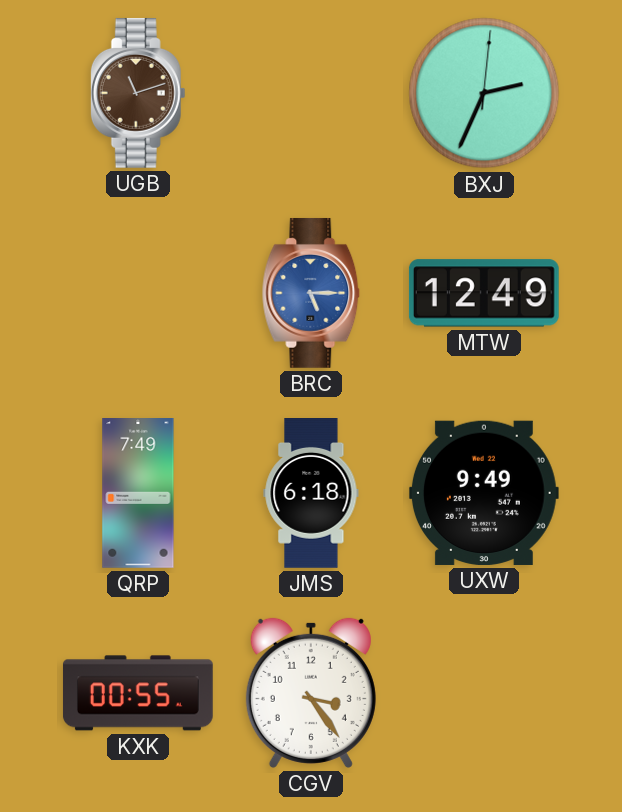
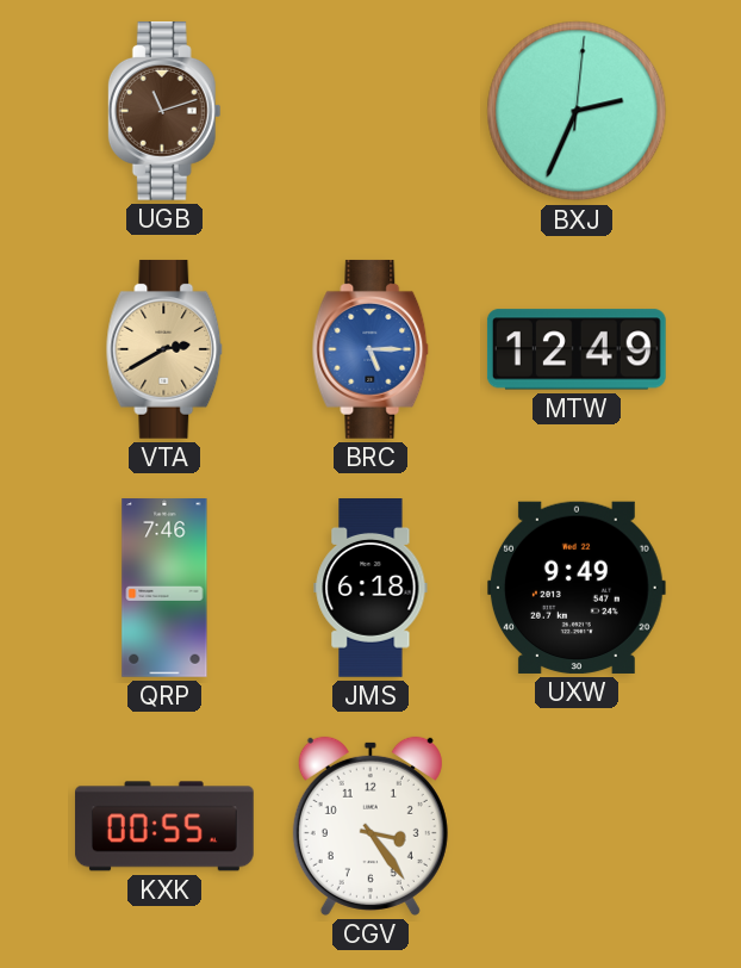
VTA: none -> 2:40 (164, 349)
QRP: 7:49 -> 7:46 (164, 589)
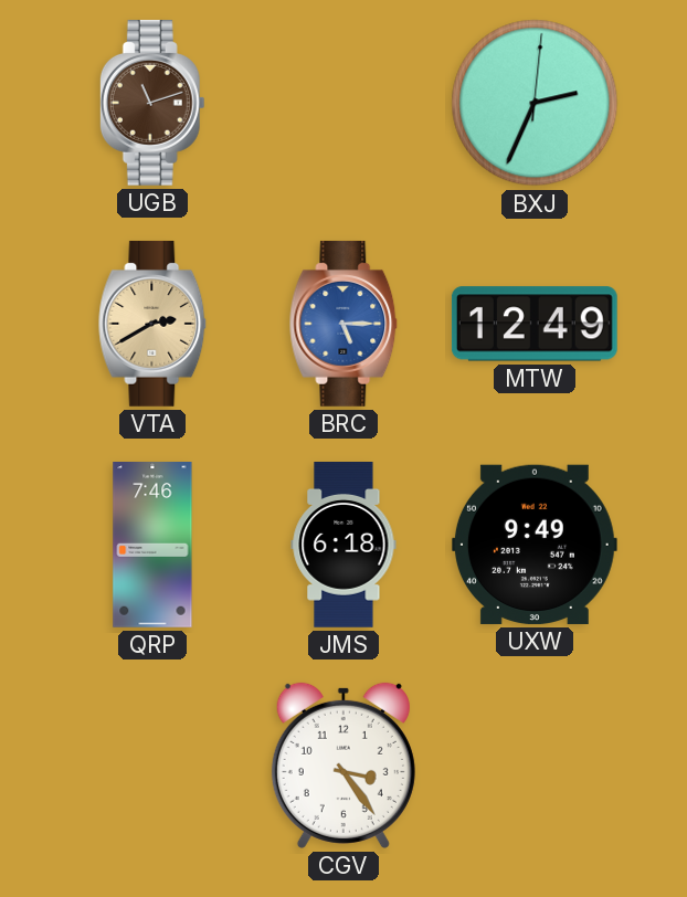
KXK: 00:55 -> none (164, 826)
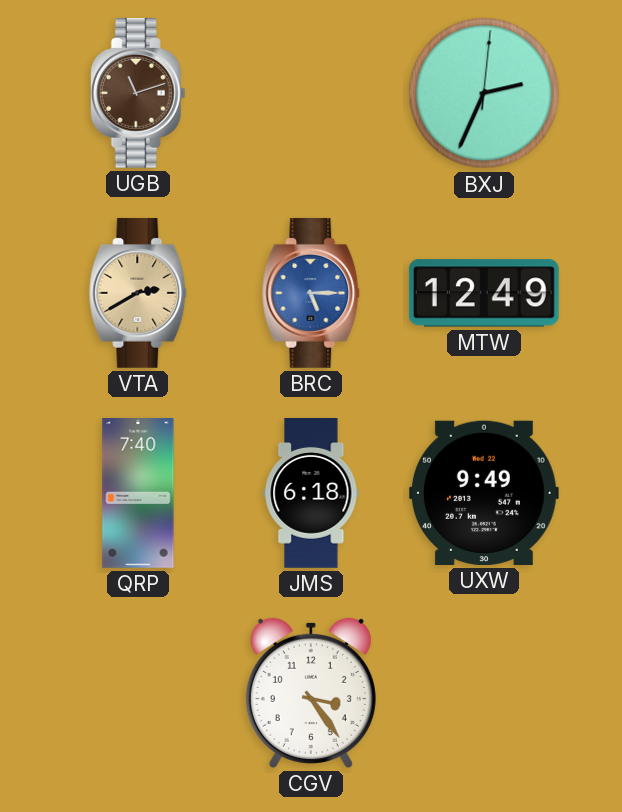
QRP: 7:46 -> 7:40 (138, 494)
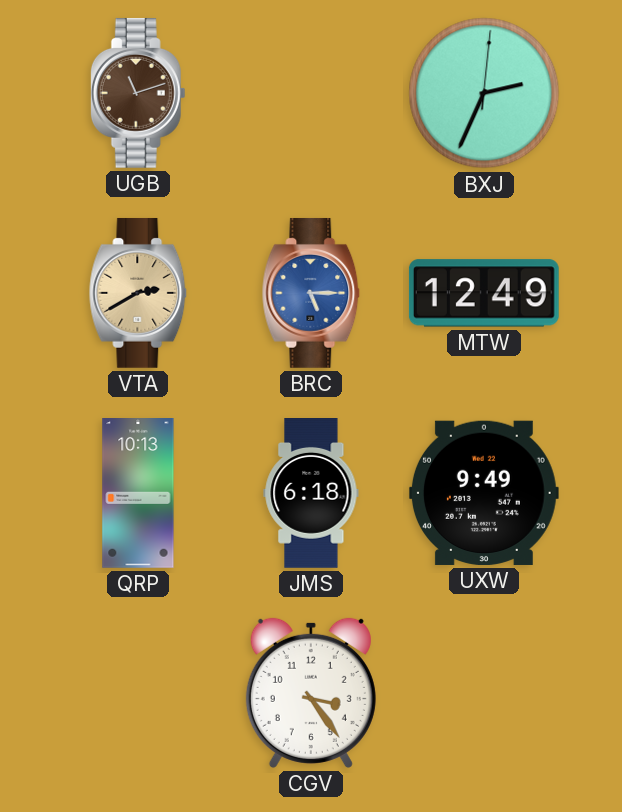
QRP: 7:40 -> 10:13 (138, 494)
